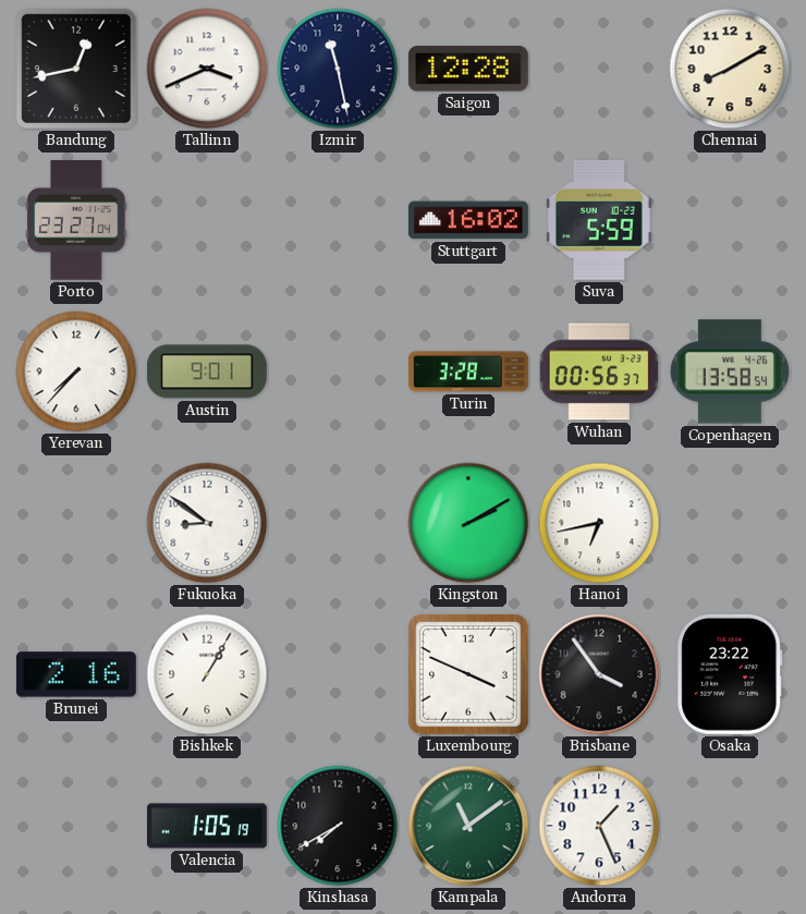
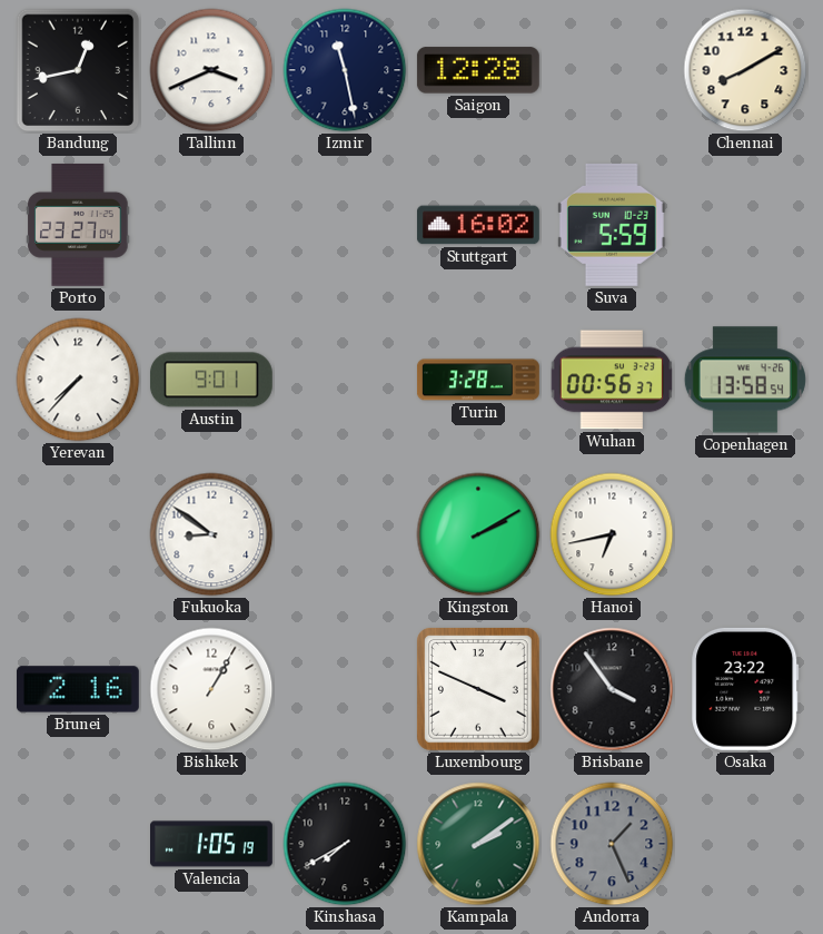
Kampala: 11:09 -> 2:09 (478, 844)
Andorra dial: white -> grey (612, 844)
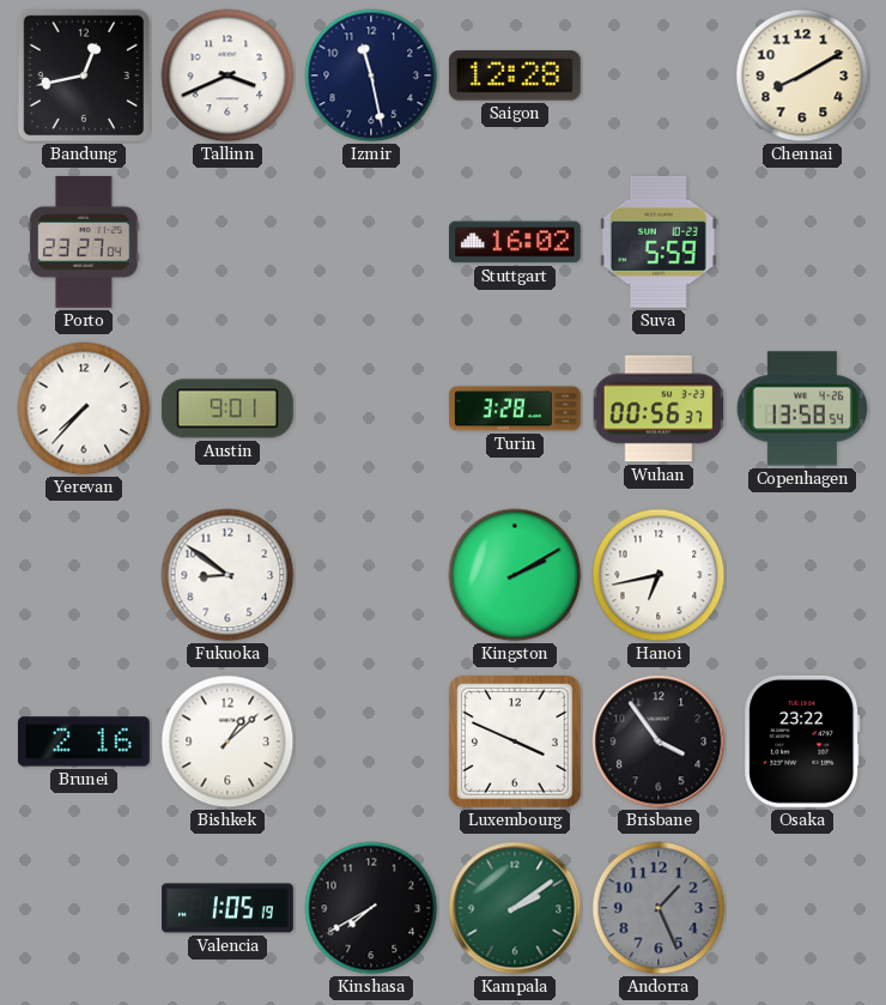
Bishkek: 1:05 -> 1:08 (227, 741)
